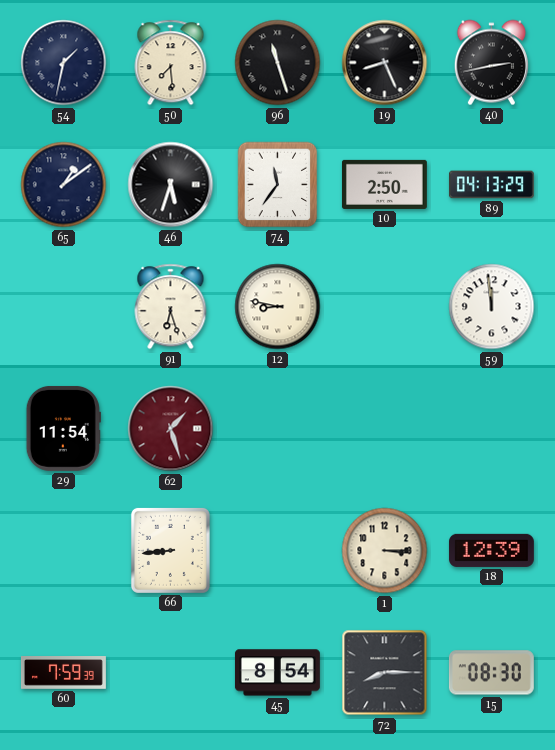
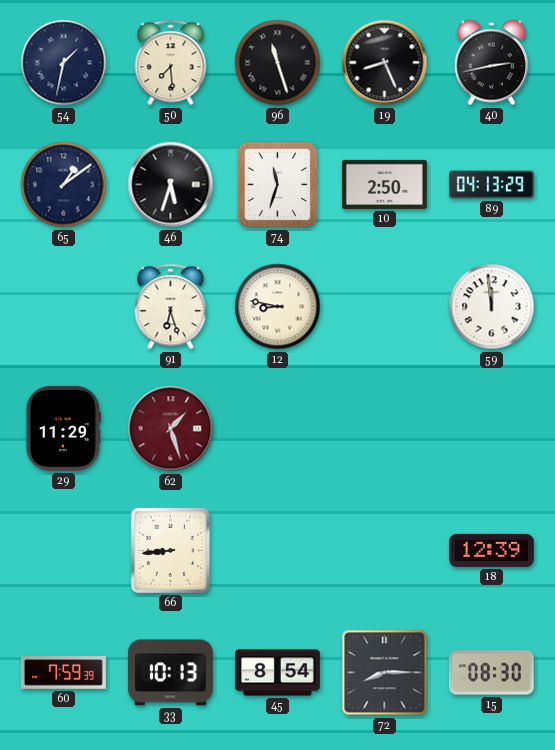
74: 11:36 -> 11:33 (278, 185)
29: 11:54 -> 11:29 (63, 428)
1: 3:15 -> none (385, 551)
33: none -> 10:13 (170, 673)
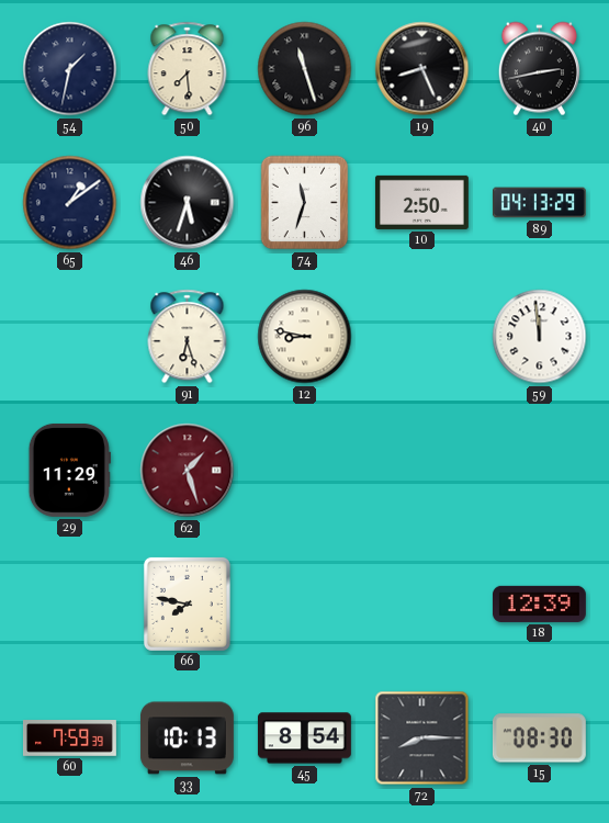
66: 8:44 -> 7:47 (187, 604)
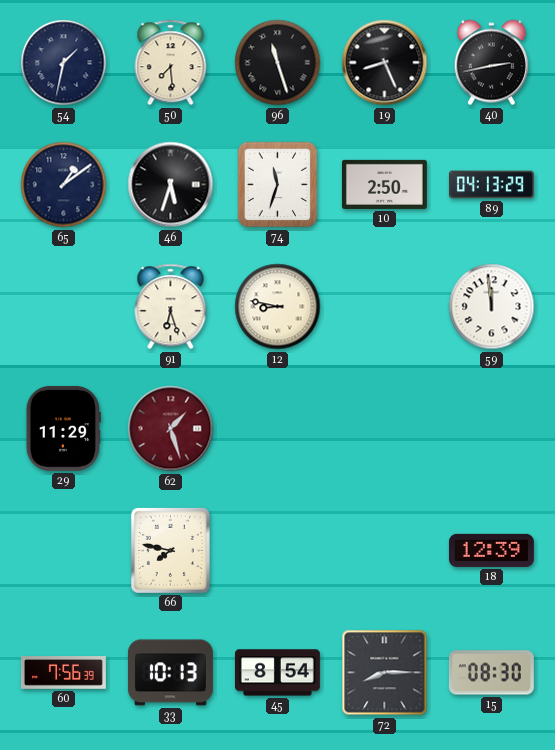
60: 7:59 -> 7:56 (63, 673)
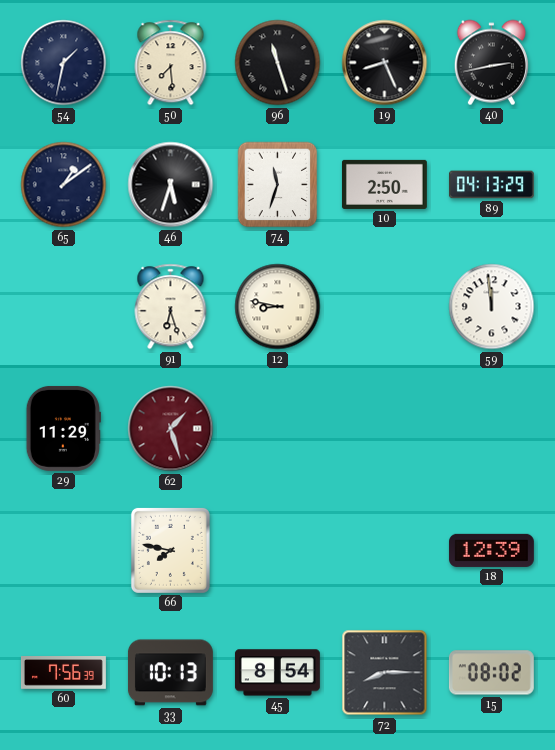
15: 08:30 -> 08:02 (491, 673)
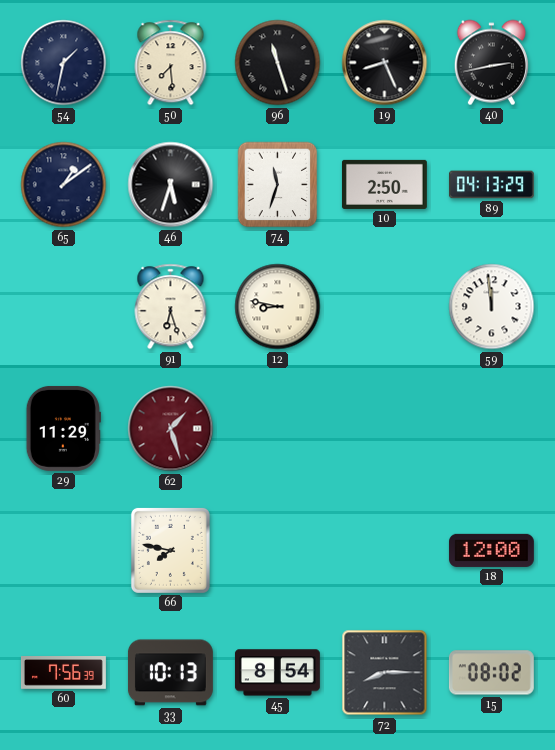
18: 12:39 -> 12:00 (491, 550)
